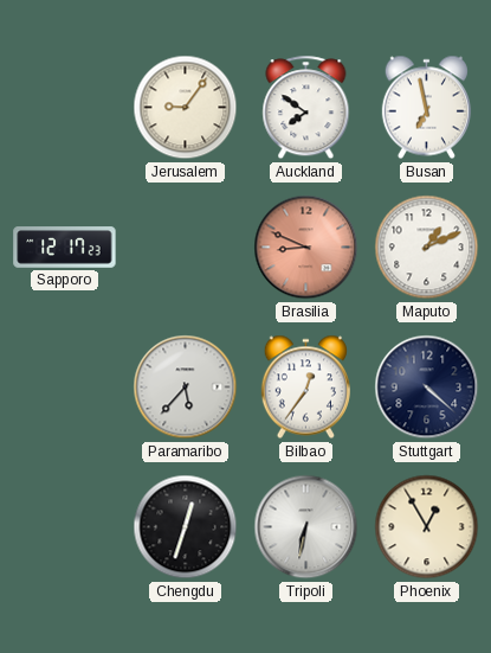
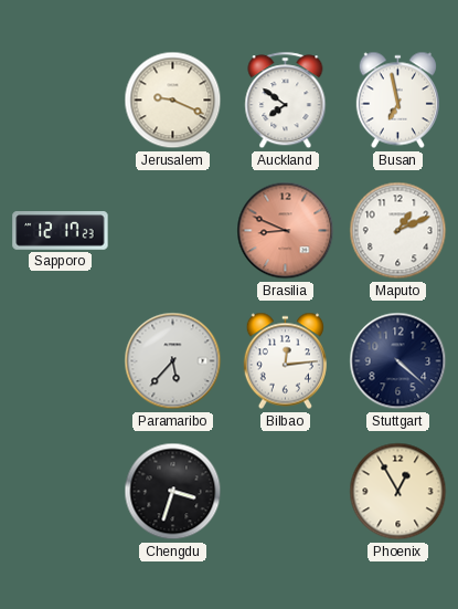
Jerusalem: 9:06 -> 9:19 (173, 101)
Bilbao: 12:36 -> 12:14 (285, 361)
Chengdu: 12:33 -> 3:33 (173, 492)
Tripoli: 6:32 -> none (306, 527)
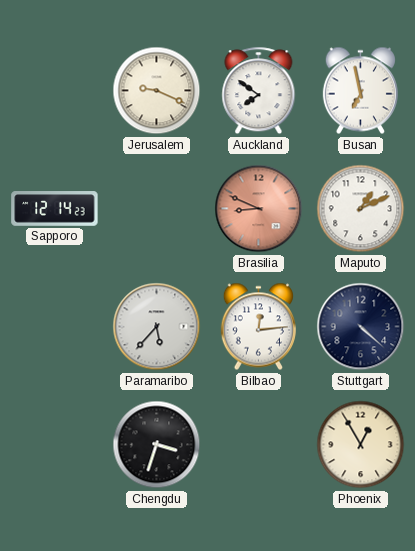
Sapporo: 12:17 -> 12:14 (55, 209)
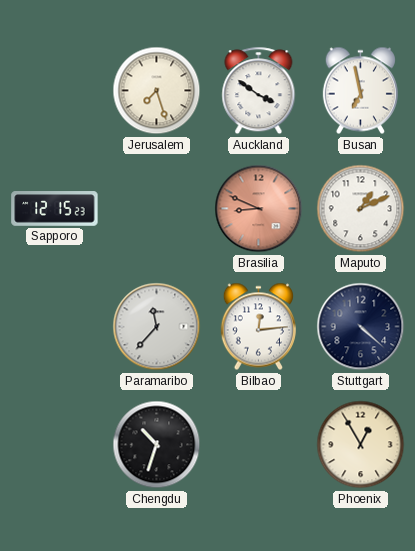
Jerusalem: 9:19 -> 7:27 (157, 91)
Auckland: 7:51 -> 3:51 (259, 91)
Sapporo: 12:14 -> 12:15 (55, 209)
Paramaribo: 5:37 -> 11:37 (157, 327)
Chengdu: 3:33 -> 10:33 (157, 445)
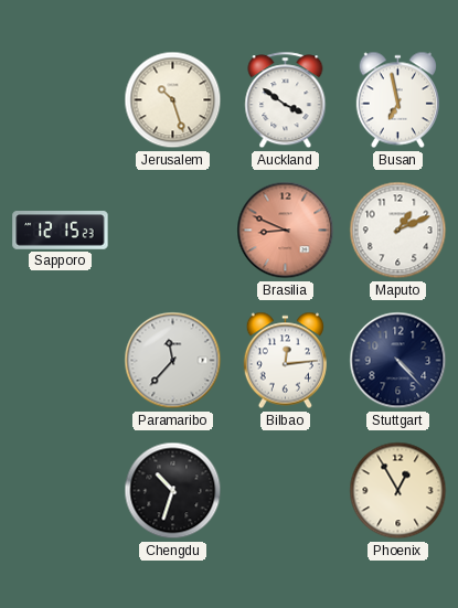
Jerusalem: 7:27 -> 10:27 (173, 100)
Stuttgart: 4:22 -> 4:23 (398, 361)
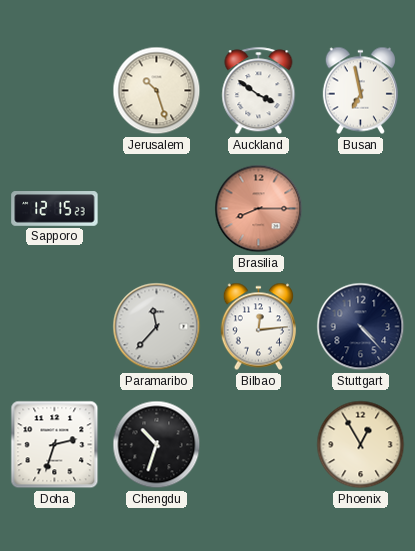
Brasilia: 8:49 -> 8:15 (259, 209)
Maputo: 1:11 -> none (398, 231)
Doha: none -> 2:33 (55, 445)
